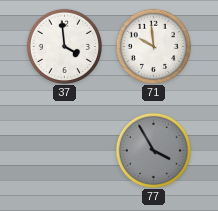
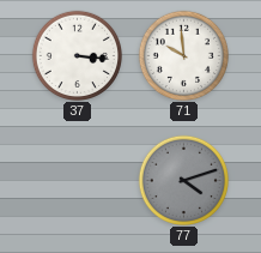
37: 3:59 -> 3:16 (77, 55)
77: 3:55 -> 4:12 (183, 180)
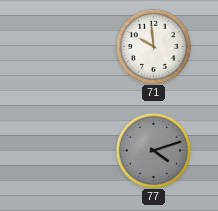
37: 3:16 -> none (77, 55)
